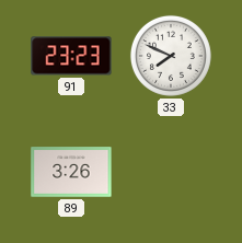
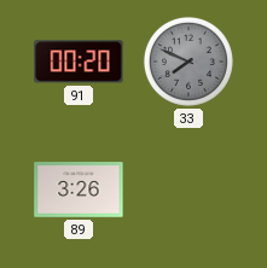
91: 23:23 -> 00:20 (79, 62)
33 dial: white -> grey (188, 62)
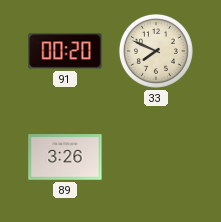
33 dial: grey -> cream (156, 51)
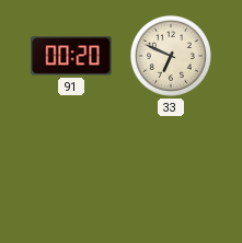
33: 7:49 -> 6:49 (171, 56)
89: 3:26 -> none (65, 157)
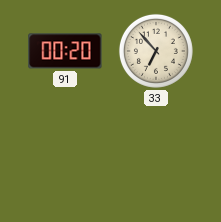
33: 6:49 -> 6:53 (156, 51)
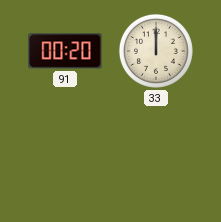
33: 6:53 -> 12:00 (156, 51)
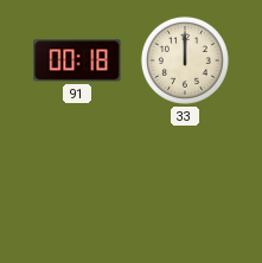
91: 00:20 -> 00:18 (77, 60)
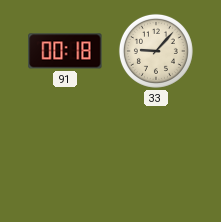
33: 12:00 -> 9:07 (156, 51)
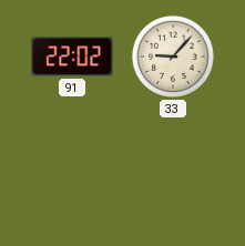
91: 00:18 -> 22:02 (72, 57)
